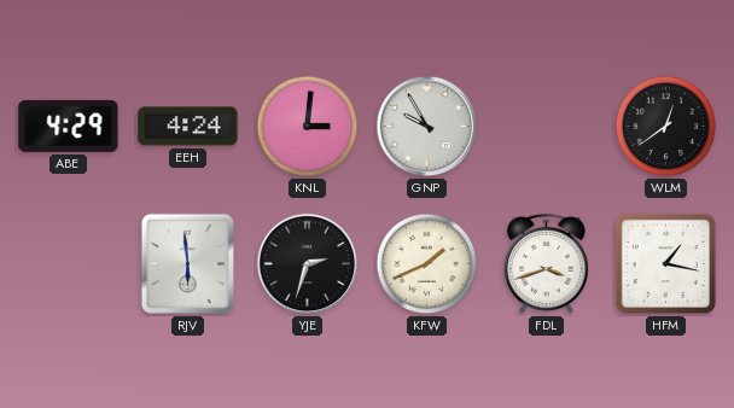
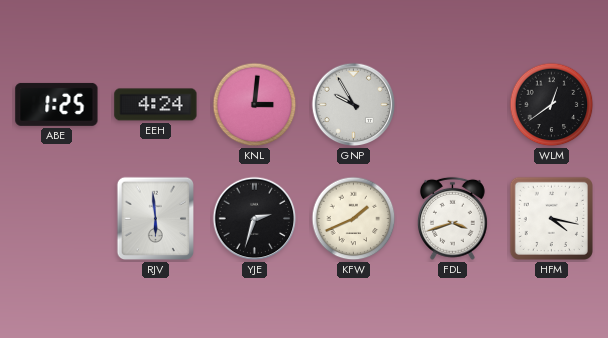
ABE: 4:29 -> 1:25 (57, 104)
HFM: 1:17 -> 4:17 (551, 218)
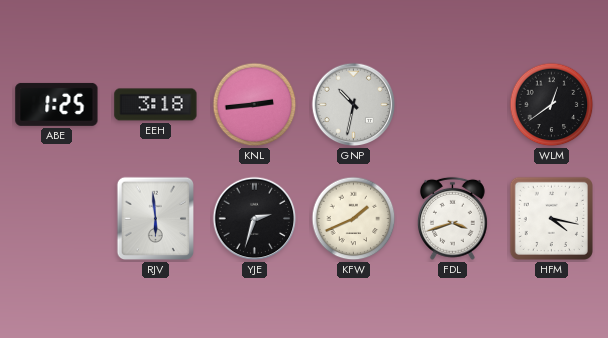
EEH: 4:24 -> 3:18 (156, 105)
KNL: 3:01 -> 2:44 (255, 105)
GNP: 9:55 -> 10:32 (354, 105)
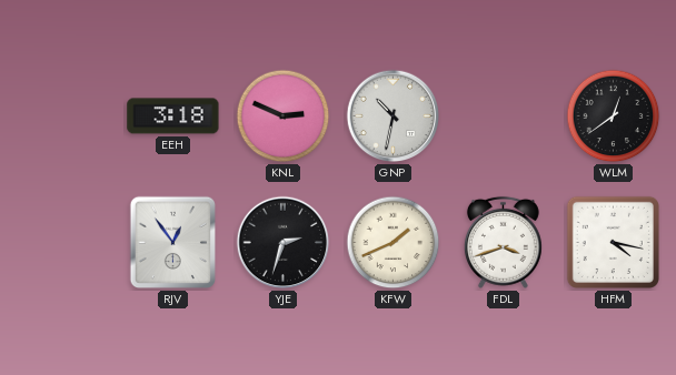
ABE: 1:25 -> none (57, 104)
KNL: 2:44 -> 2:49 (284, 116)
RJV: 5:59 -> 12:54 (172, 243)
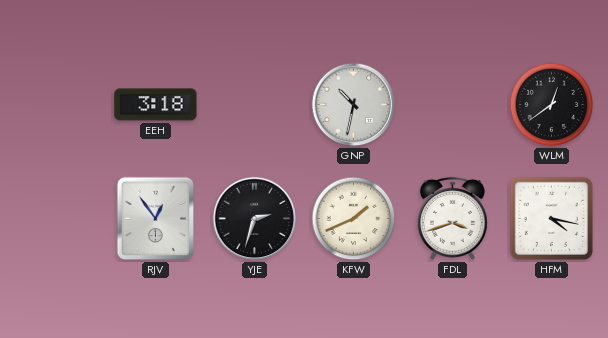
KNL: 2:49 -> none (284, 116)
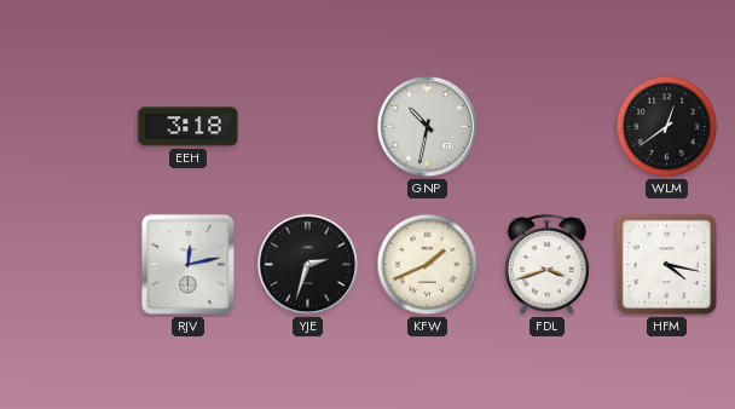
RJV: 12:54 -> 12:13 (187, 265)
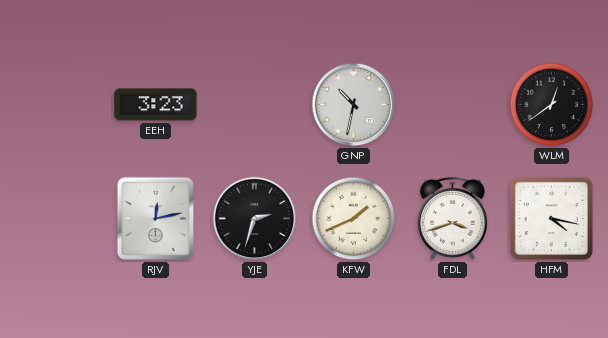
EEH: 3:18 -> 3:23 (156, 105)
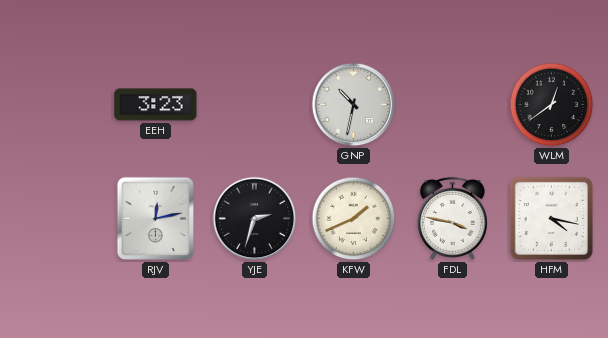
FDL: 3:42 -> 3:47 (452, 218)
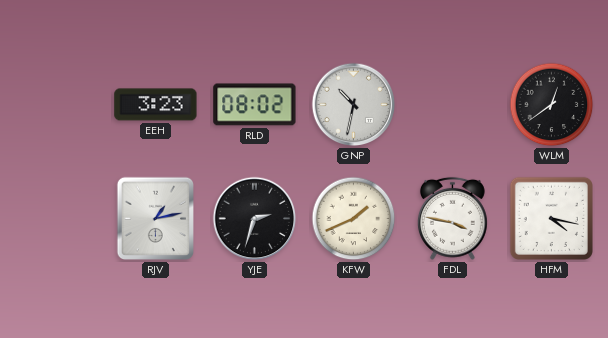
RLD: none -> 08:02 (255, 105)
RJV: 12:13 -> 1:13 (155, 219)
